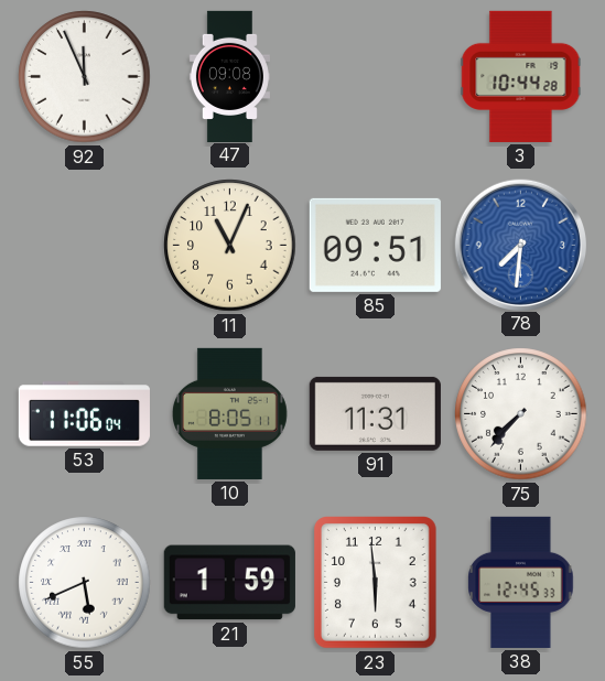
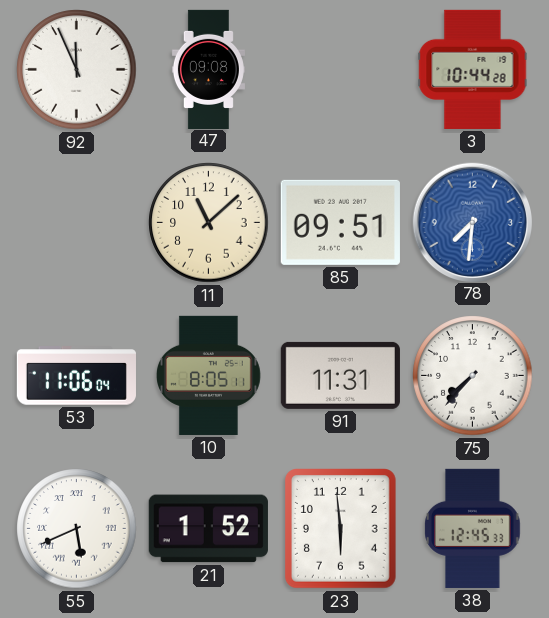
11: 11:04 -> 11:08 (209, 223)
21: 1:59 -> 1:52 (208, 529)
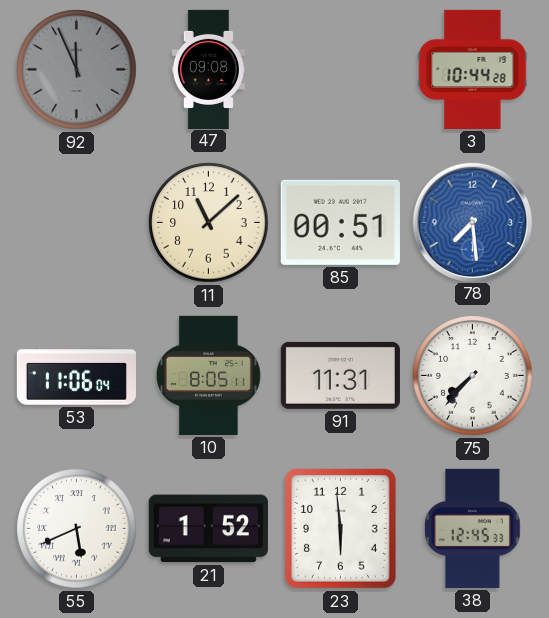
92 dial: white -> grey (77, 70)
85: 09:51 -> 00:51 (340, 222)
78: 7:31 -> 7:29 (472, 222)
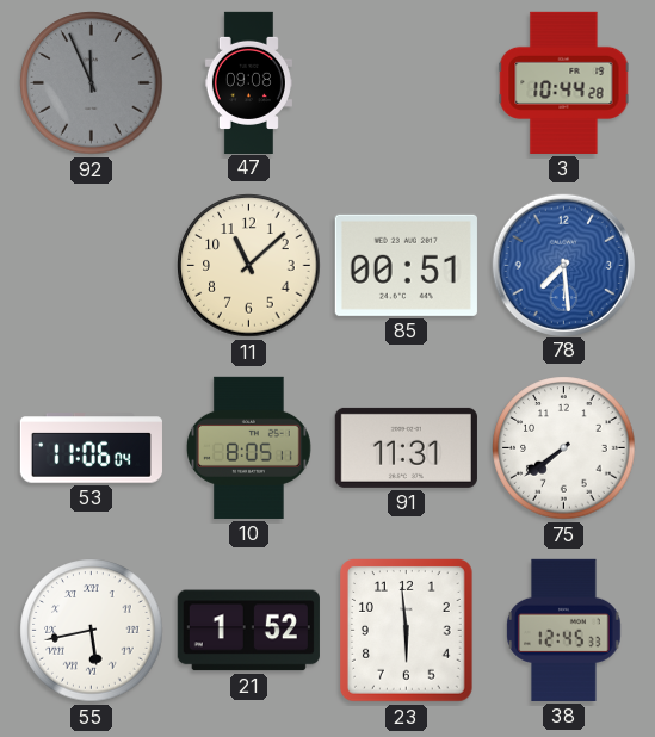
75: 7:37 -> 7:39 (564, 448)
55: 5:41 -> 5:43 (92, 631)
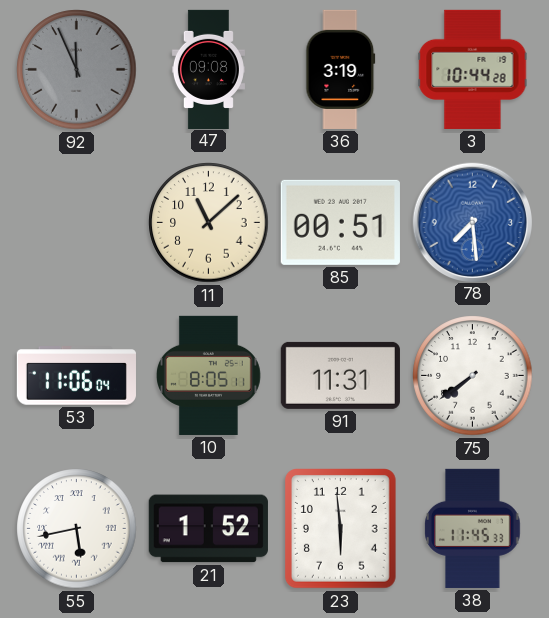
36: none -> 3:19 (341, 69)
38: 12:45 -> 11:45 (473, 528)
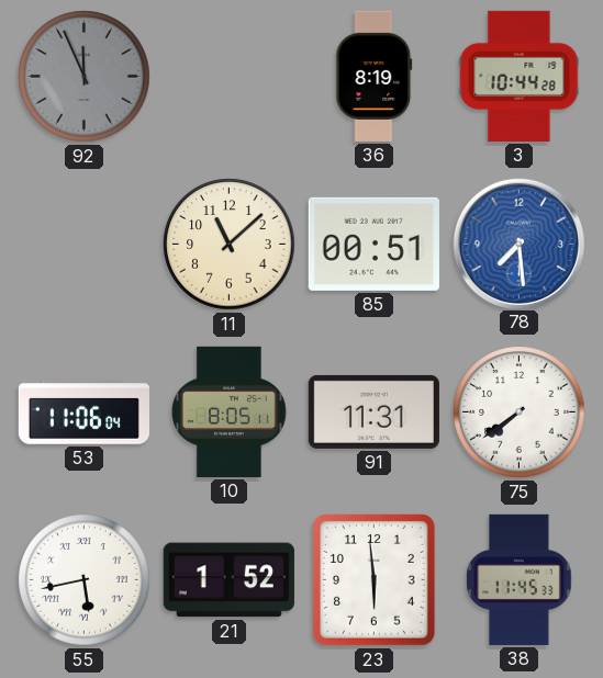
47: 09:08 -> none (208, 69)
36: 3:19 -> 8:19 (375, 76)
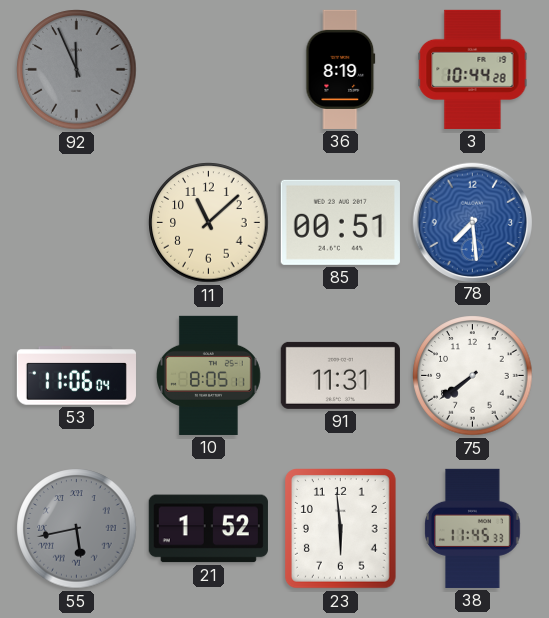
55 dial: white -> grey (77, 529)
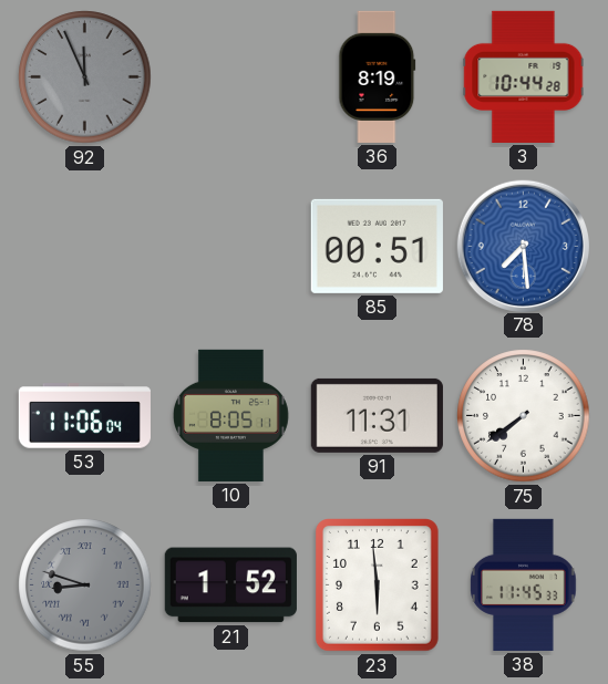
11: 11:08 -> none (209, 223)
55: 5:43 -> 8:48 (85, 585)
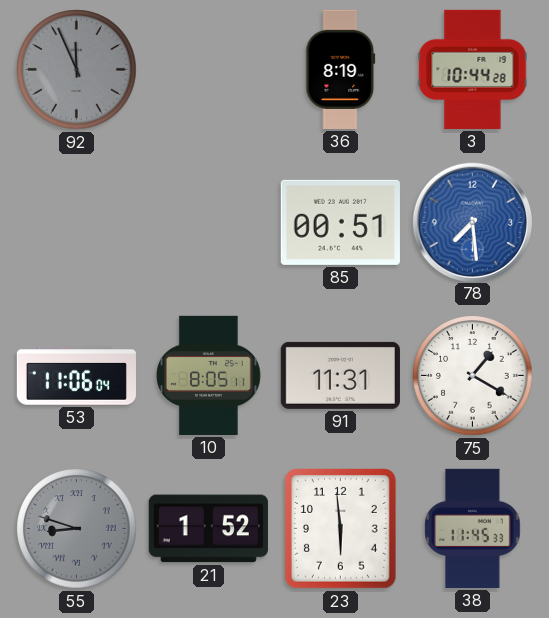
75: 7:39 -> 1:20 (473, 376)
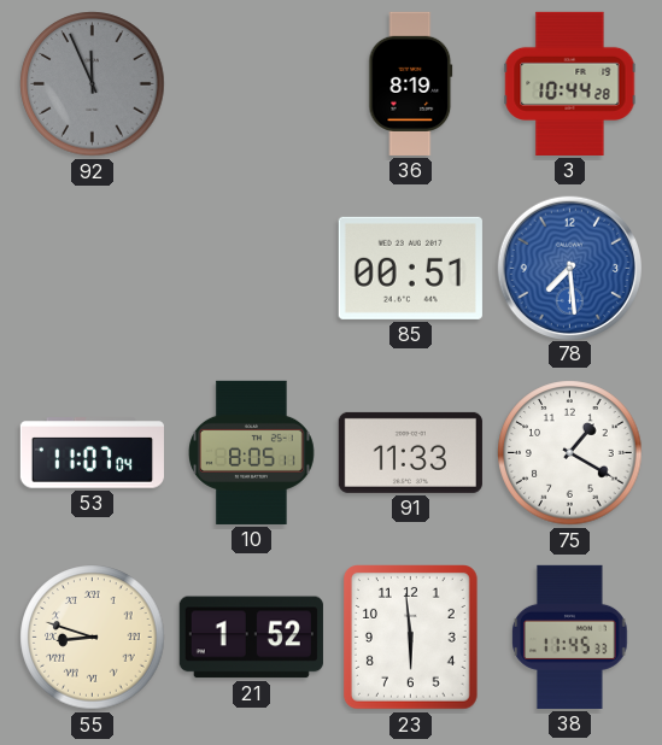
53: 11:06 -> 11:07 (92, 453)
91: 11:31 -> 11:33 (410, 452)
55 dial: grey -> cream (93, 638)
